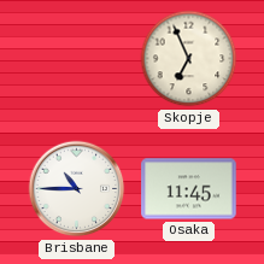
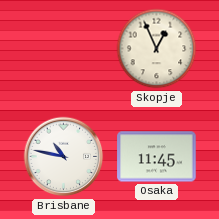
Skopje: 6:56 -> 12:56 (157, 49)
Brisbane: 10:45 -> 10:47 (64, 157)
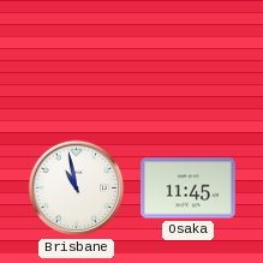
Skopje: 12:56 -> none (157, 49)
Brisbane: 10:47 -> 10:58 (77, 189)
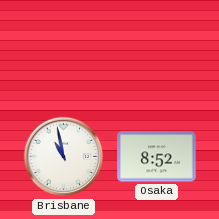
Osaka: 11:45 -> 8:52 (157, 157)
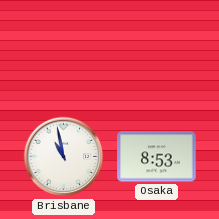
Osaka: 8:52 -> 8:53 (157, 157)
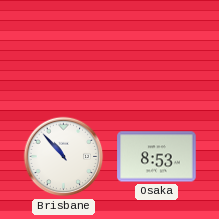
Brisbane: 10:58 -> 10:53 (64, 157)
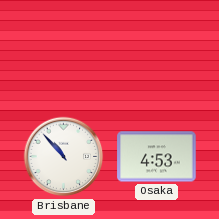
Osaka: 8:53 -> 4:53 (157, 157)
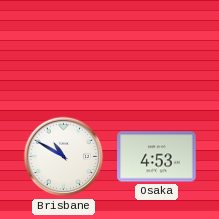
Brisbane: 10:53 -> 10:50 (64, 157)
